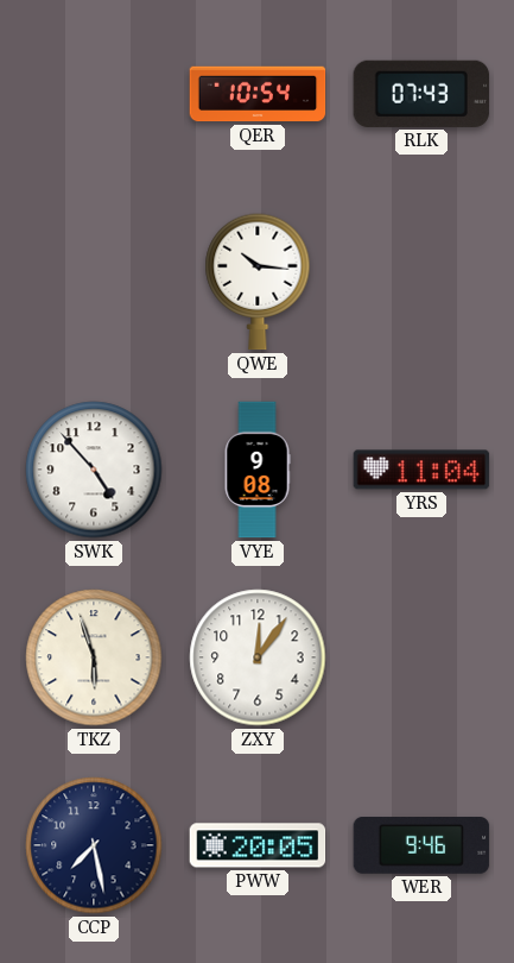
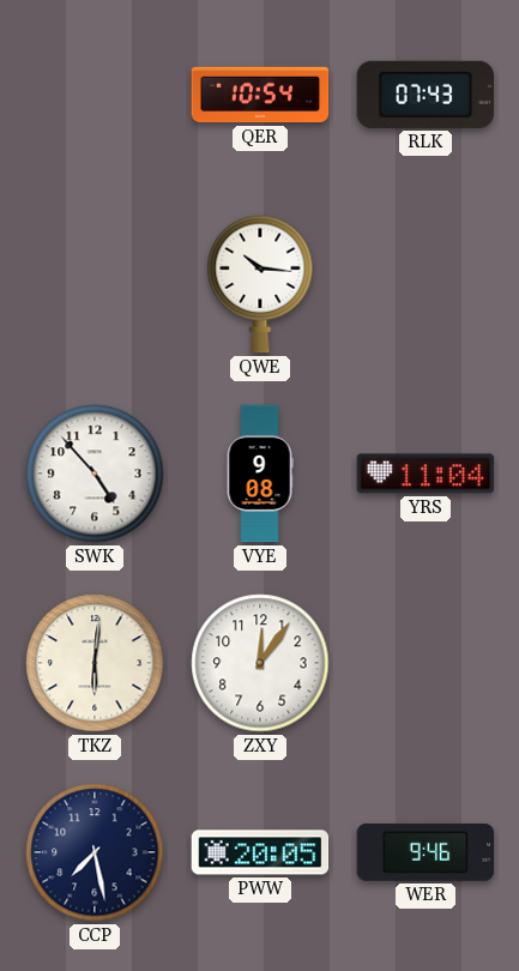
TKZ: 5:57 -> 6:01 (95, 663)
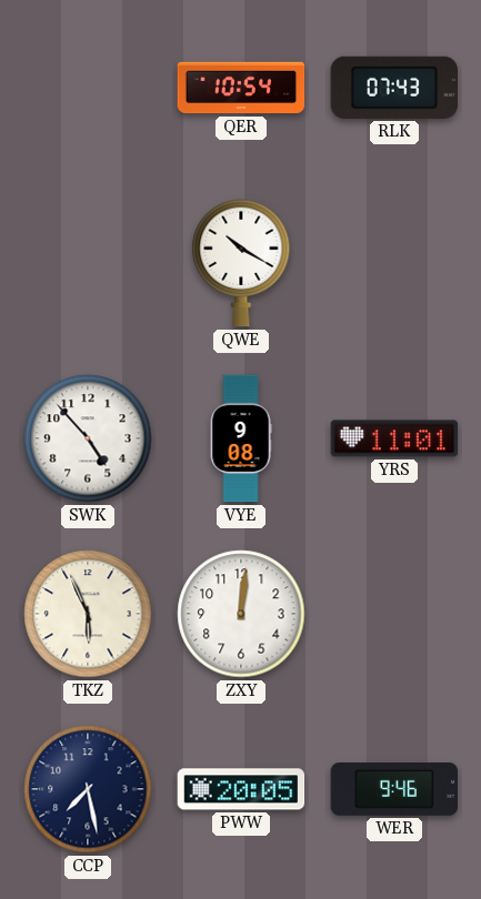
QWE: 10:16 -> 10:20 (241, 263)
YRS: 11:04 -> 11:01 (394, 438)
TKZ: 6:01 -> 5:56 (88, 614)
ZXY: 12:06 -> 12:01 (241, 614)
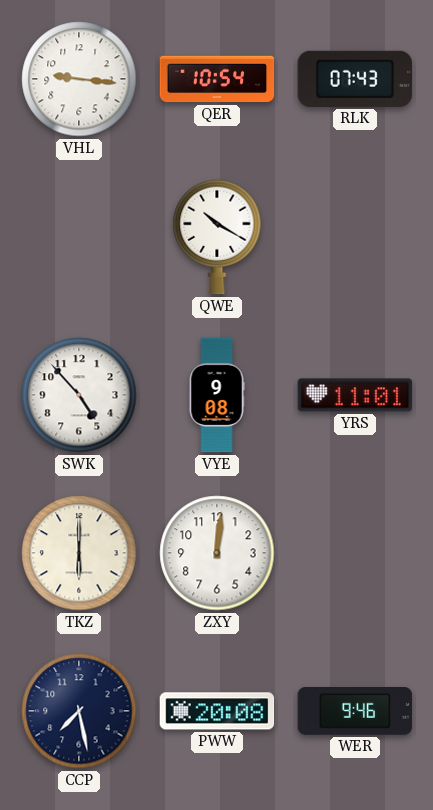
VHL: none -> 9:16 (79, 79)
TKZ: 5:56 -> 6:00 (79, 553)
PWW: 20:05 -> 20:08 (217, 711)
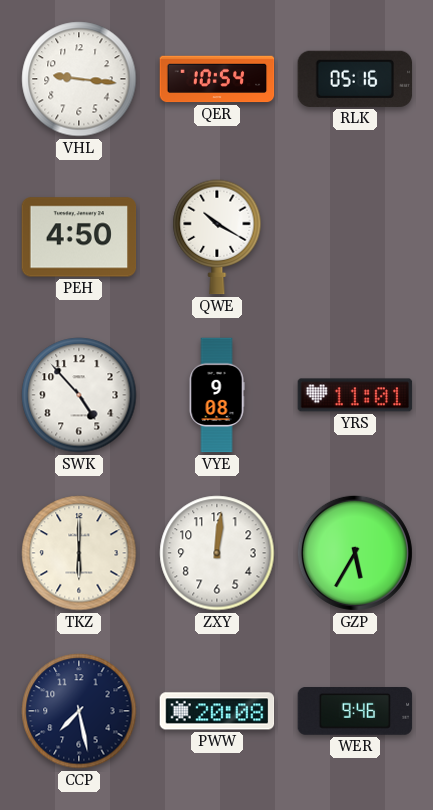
RLK: 07:43 -> 05:16 (355, 79)
PEH: none -> 4:50 (79, 237)
GZP: none -> 5:35 (355, 553)
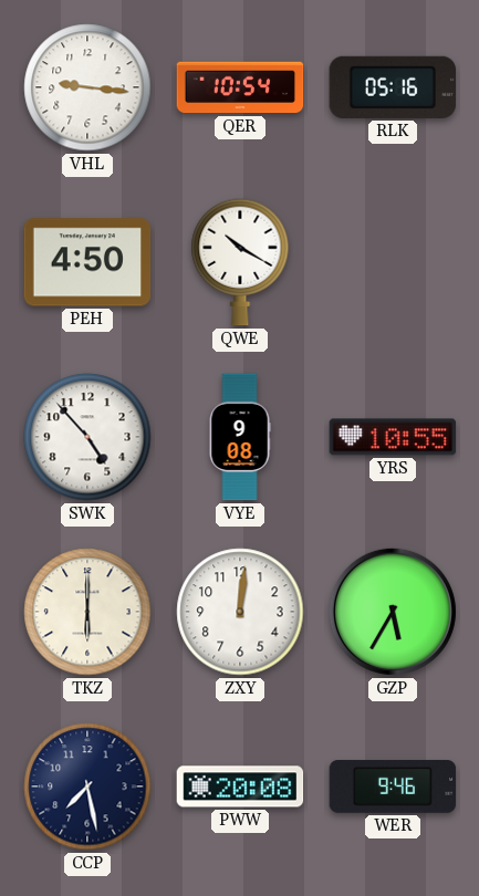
YRS: 11:01 -> 10:55 (393, 437)
